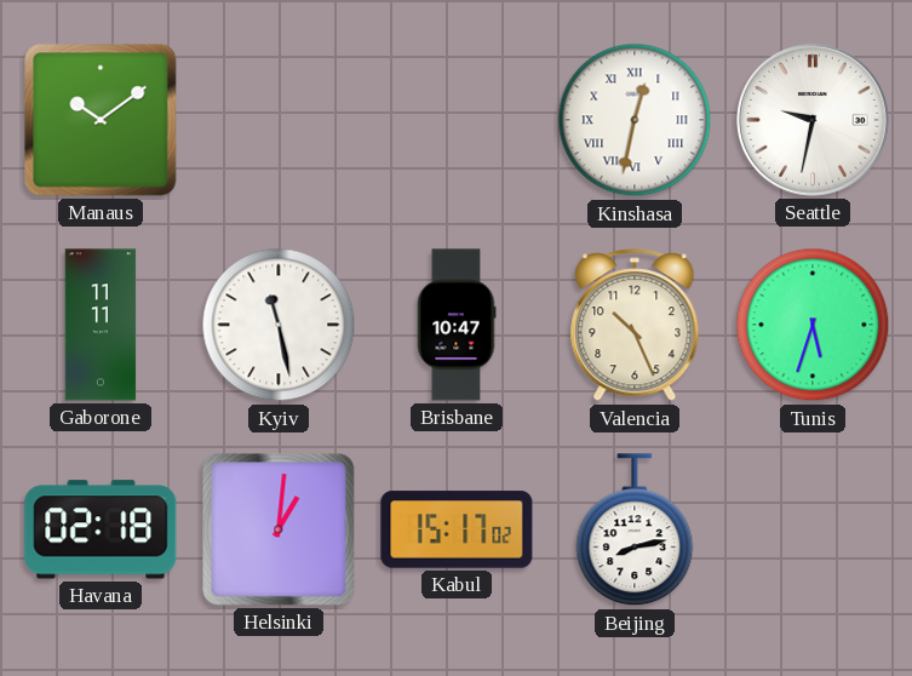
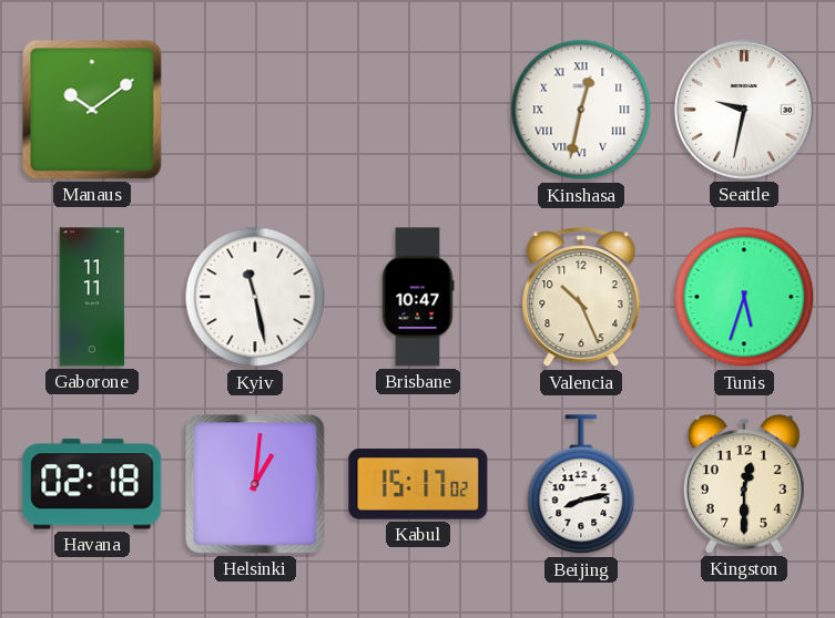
Kingston: none -> 12:30 (744, 484)
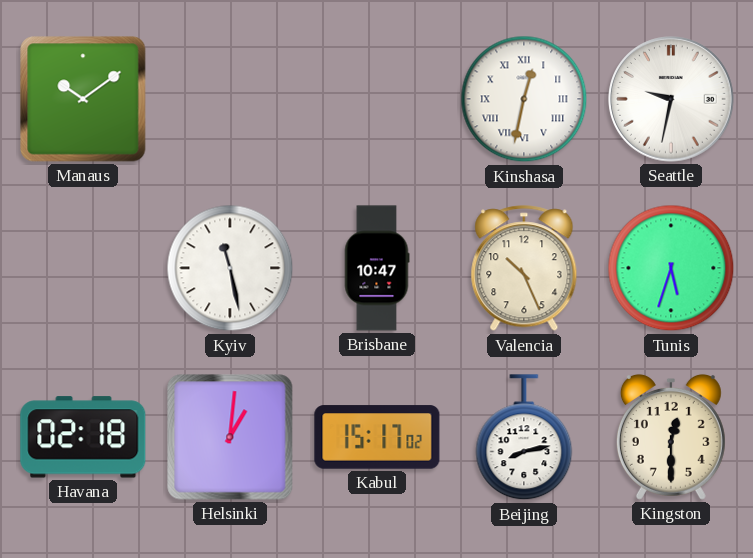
Gaborone: 11:11 -> none (92, 297)
